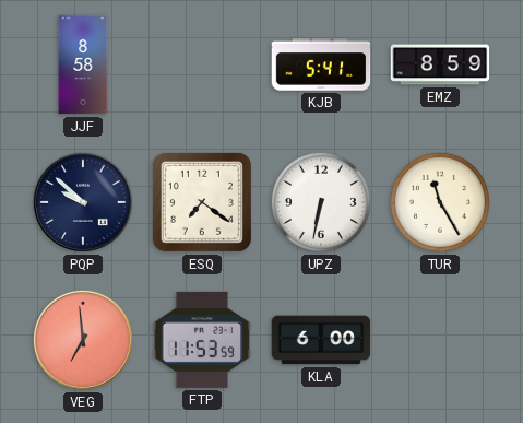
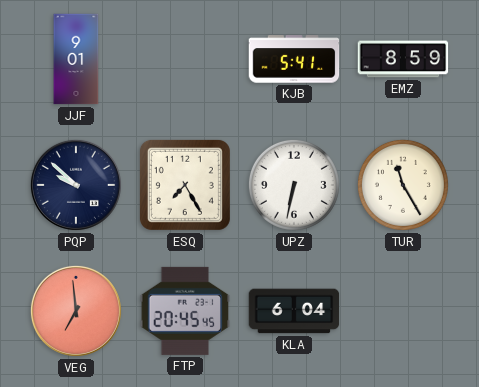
JJF: 8:58 -> 9:01 (76, 59)
ESQ: 7:21 -> 7:25 (185, 185)
FTP: 11:53 -> 20:45 (185, 311)
KLA: 6:00 -> 6:04 (294, 311)
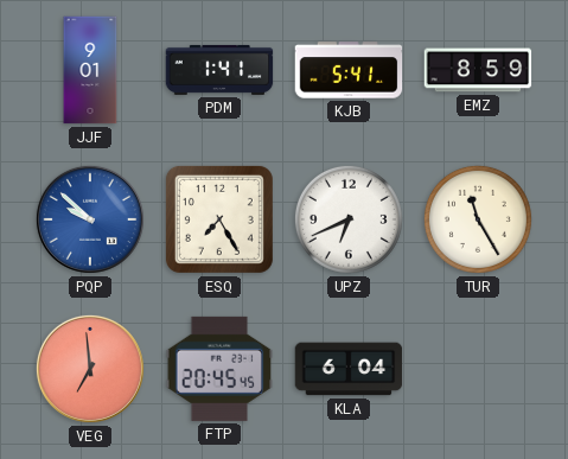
PDM: none -> 1:41 (219, 70)
PQP dial: navy -> blue (90, 219)
UPZ: 6:32 -> 6:41 (349, 219)
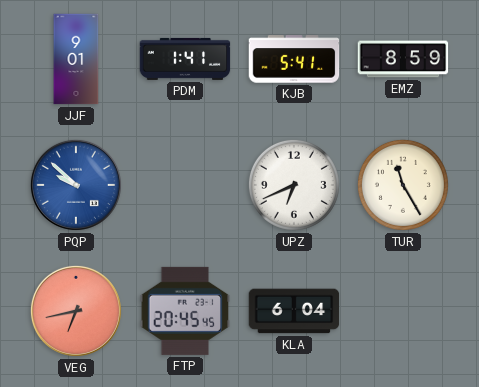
ESQ: 7:25 -> none (219, 219)
VEG: 6:59 -> 6:43 (76, 311)
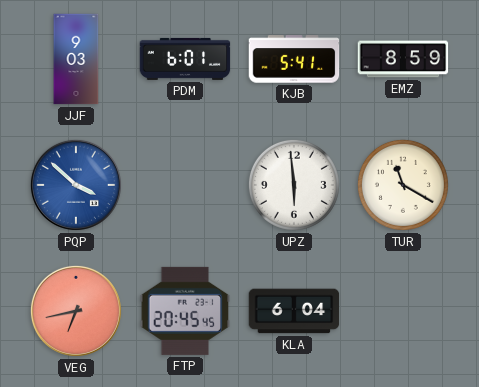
JJF: 9:01 -> 9:03 (76, 59)
PDM: 1:41 -> 6:01 (185, 59)
PQP: 9:52 -> 3:52 (76, 185)
UPZ: 6:41 -> 5:59 (294, 185)
TUR: 11:25 -> 11:20 (403, 185)
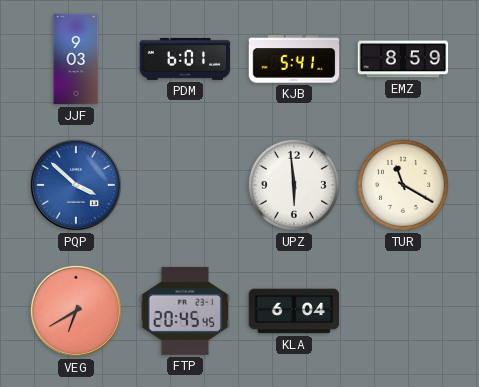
VEG: 6:43 -> 6:40 (76, 311)
